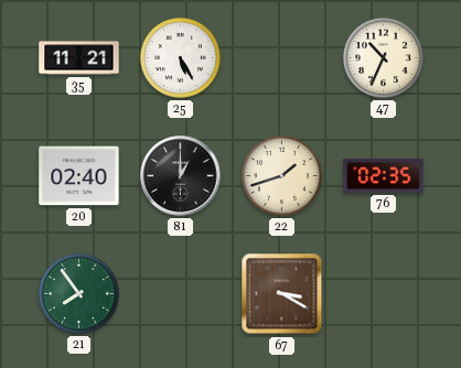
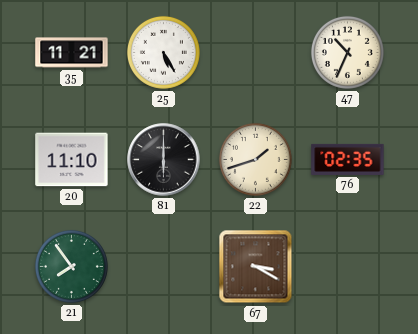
20: 02:40 -> 11:10 (72, 160)
81: 1:00 -> 6:00 (164, 160)
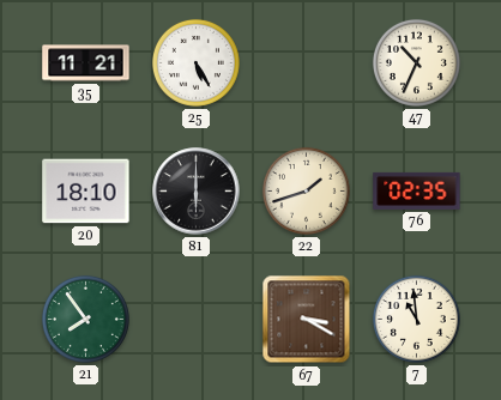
20: 11:10 -> 18:10 (86, 192)
7: none -> 10:59 (416, 319)
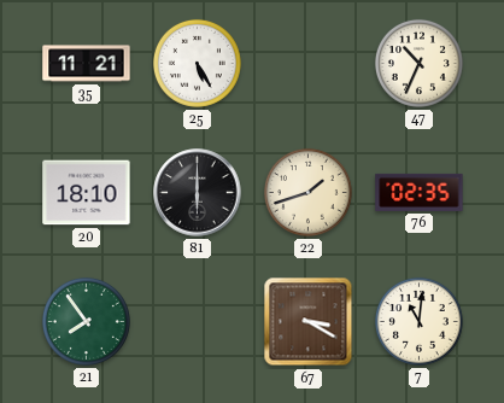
7: 10:59 -> 11:01 (418, 321)
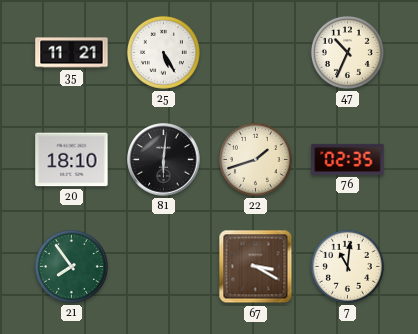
81: 6:00 -> 6:01 (164, 160)
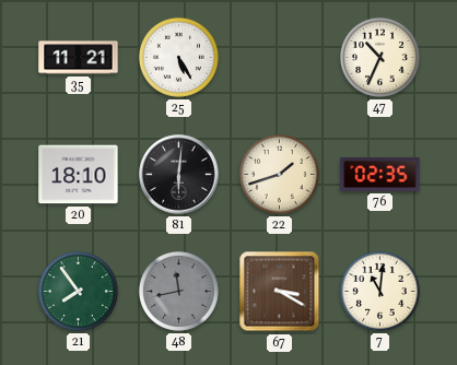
48: none -> 11:43 (178, 291)
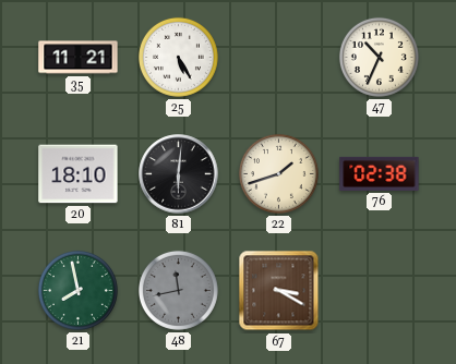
76: 02:35 -> 02:38 (380, 173)
21: 7:54 -> 7:58 (77, 290)
7: 11:01 -> none (379, 291)
